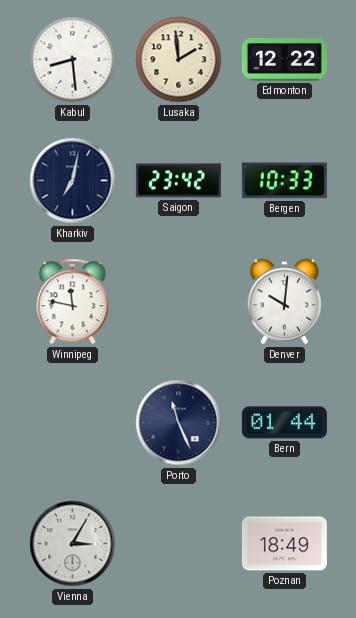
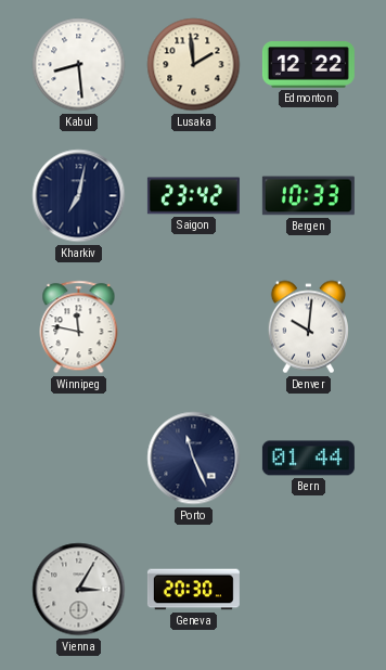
Geneva: none -> 20:30 (193, 590)
Poznan: 18:49 -> none (284, 544)
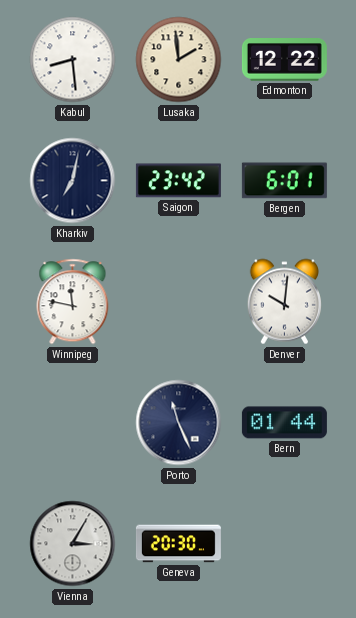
Bergen: 10:33 -> 6:01 (284, 181)
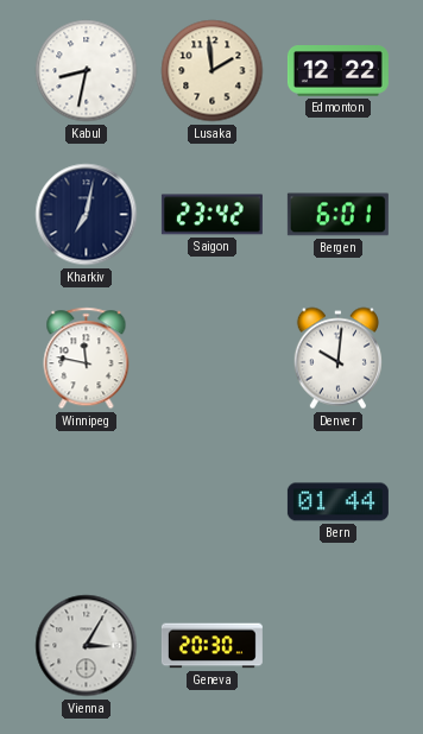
Kabul: 8:29 -> 8:32 (87, 71)
Porto: 11:26 -> none (179, 423)
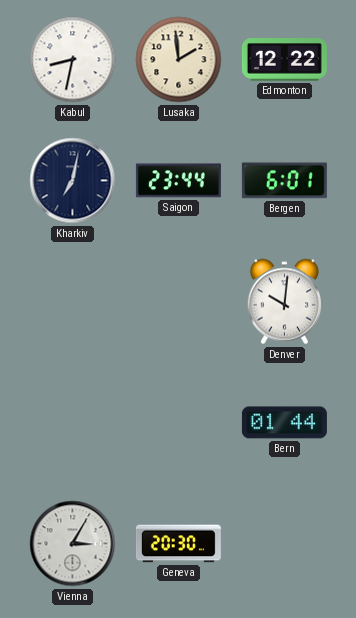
Saigon: 23:42 -> 23:44 (178, 181)
Winnipeg: 11:47 -> none (87, 359)
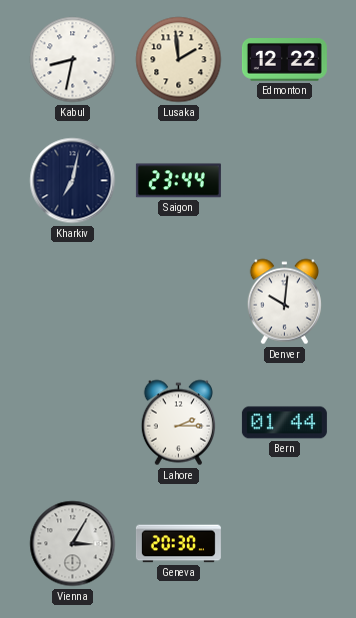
Bergen: 6:01 -> none (284, 181)
Lahore: none -> 2:15 (178, 423)
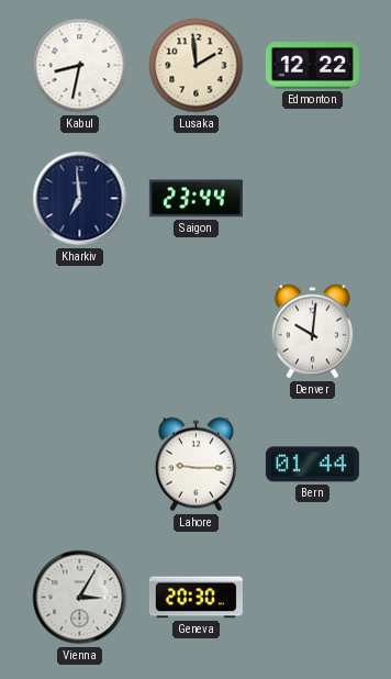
Kharkiv: 7:02 -> 6:59 (80, 199)
Lahore: 2:15 -> 9:15 (195, 465)
